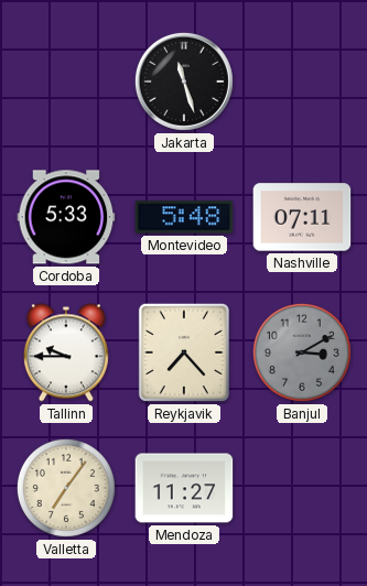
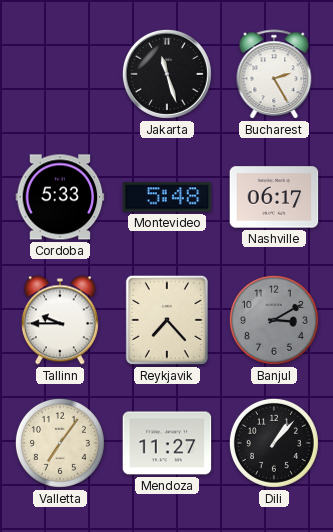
Bucharest: none -> 2:25 (274, 75)
Nashville: 07:11 -> 06:17 (274, 197)
Dili: none -> 1:07 (274, 443)
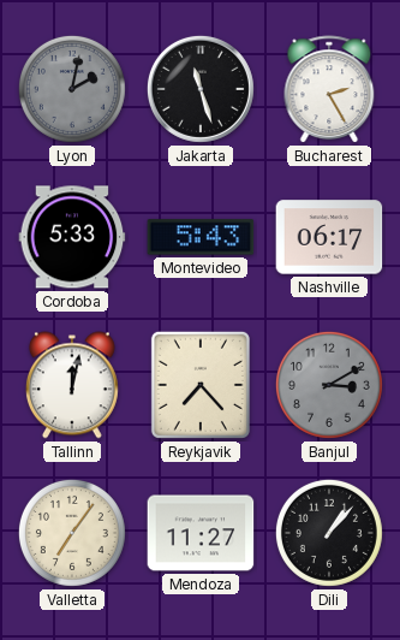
Lyon: none -> 2:02 (72, 89)
Montevideo: 5:48 -> 5:43 (201, 237)
Tallinn: 9:45 -> 12:02 (72, 385)
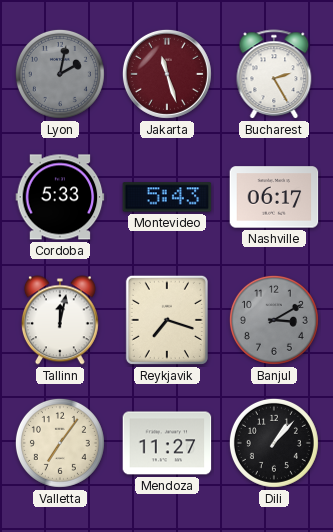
Jakarta dial: black -> burgundy (167, 74)
Reykjavik: 7:23 -> 7:18 (167, 320)
